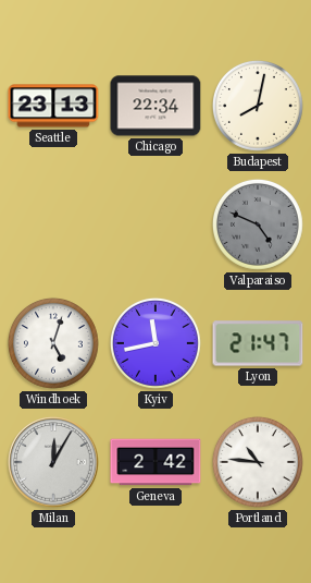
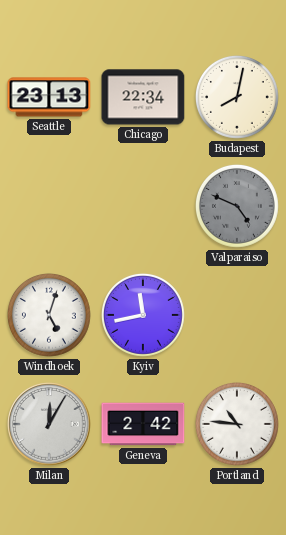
Lyon: 21:47 -> none (258, 343)
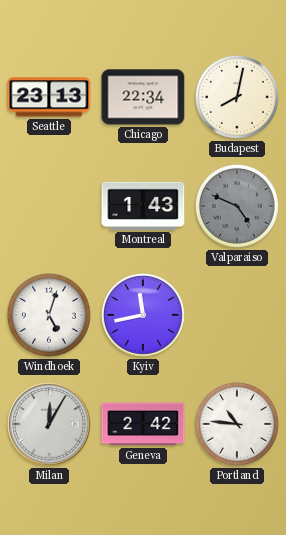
Montreal: none -> 1:43 (143, 206)
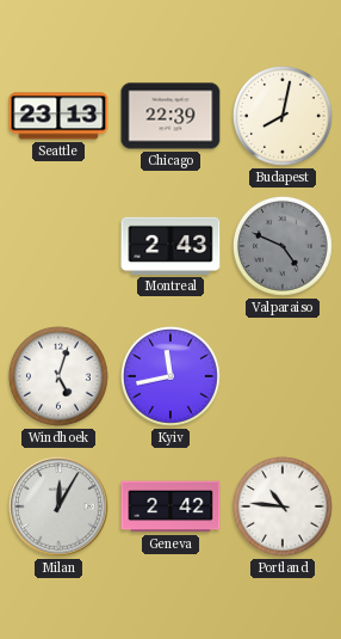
Chicago: 22:34 -> 22:39 (170, 116)
Montreal: 1:43 -> 2:43 (170, 246)
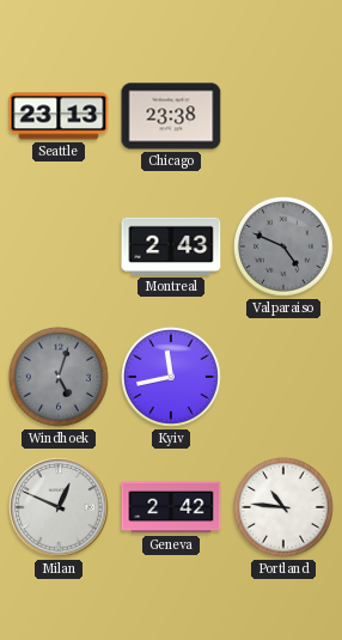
Chicago: 22:39 -> 23:38 (171, 116)
Budapest: 8:02 -> none (283, 116)
Windhoek dial: white -> grey (59, 377)
Milan: 12:05 -> 12:49 (59, 507)
